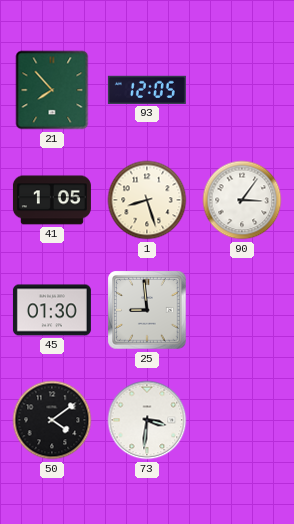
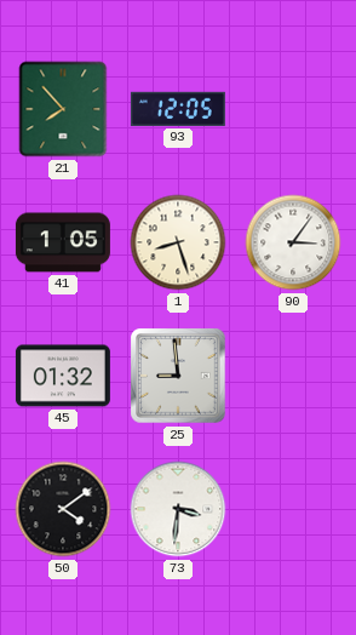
45: 01:30 -> 01:32 (63, 376)
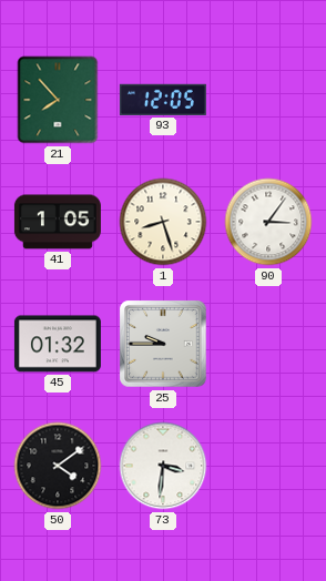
25: 8:59 -> 9:45 (163, 344)
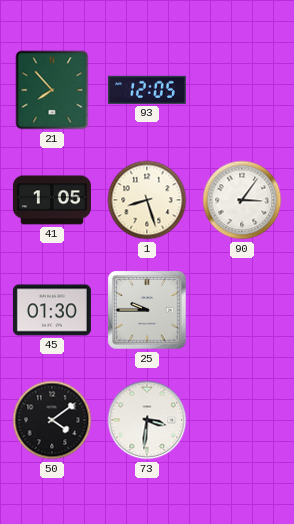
45: 01:32 -> 01:30 (52, 310)
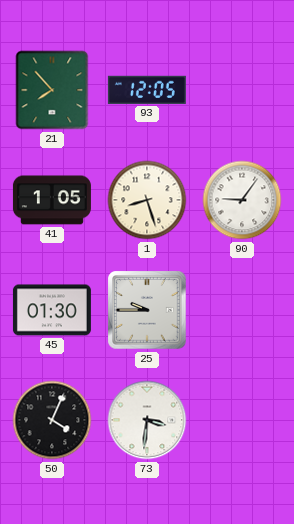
90: 3:06 -> 9:06 (242, 200)
50: 4:09 -> 4:04 (52, 420)
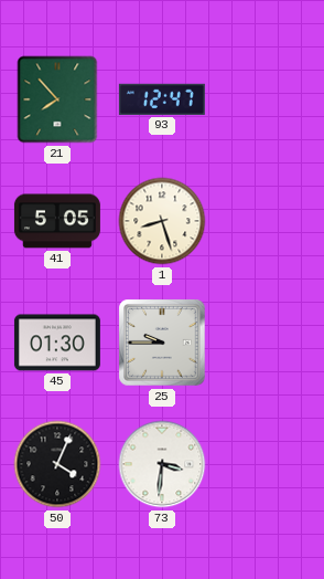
93: 12:05 -> 12:47 (162, 99)
41: 1:05 -> 5:05 (57, 221)
90: 9:06 -> none (242, 200)
